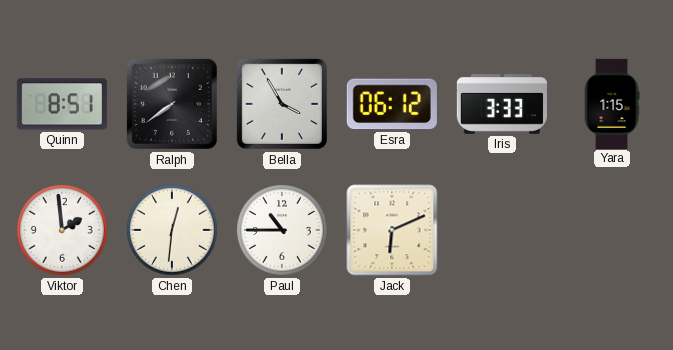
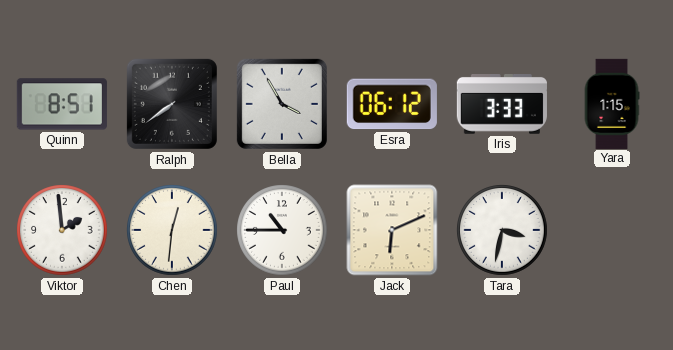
Tara: none -> 3:32 (502, 230)
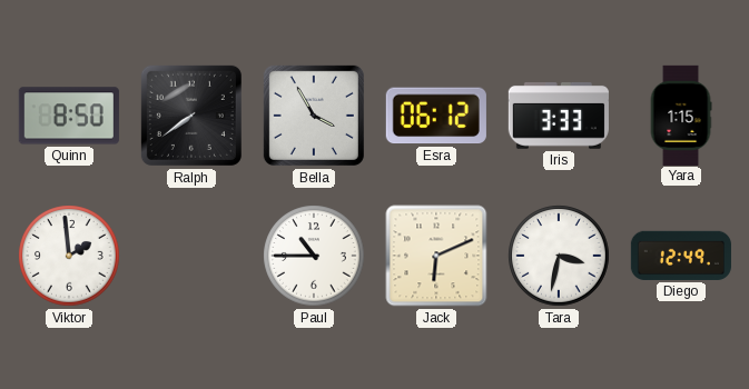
Quinn: 8:51 -> 8:50 (69, 116)
Chen: 12:31 -> none (172, 230)
Diego: none -> 12:49 (681, 256)
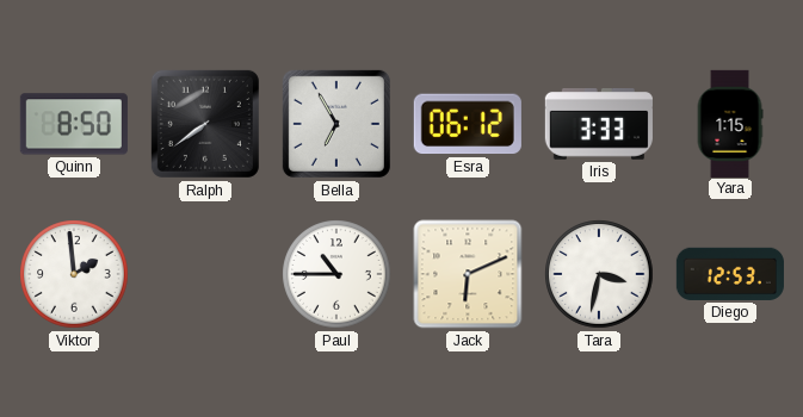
Bella: 3:55 -> 6:55 (336, 124)
Diego: 12:49 -> 12:53 (730, 274)
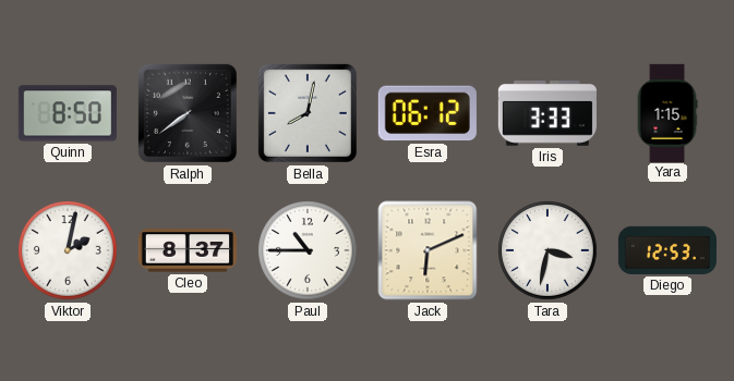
Bella: 6:55 -> 8:02 (308, 113)
Viktor: 1:59 -> 2:02 (68, 250)
Cleo: none -> 8:37 (188, 250)
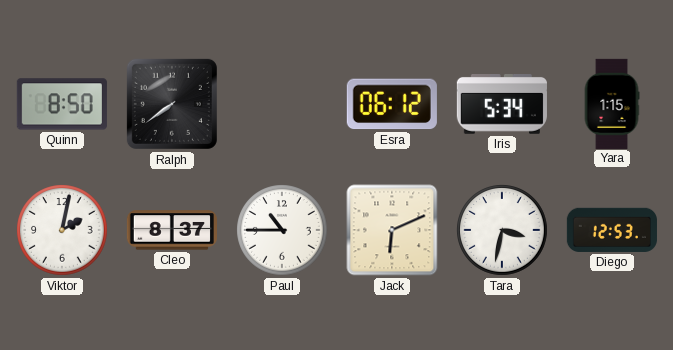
Bella: 8:02 -> none (308, 113)
Iris: 3:33 -> 5:34 (502, 105)
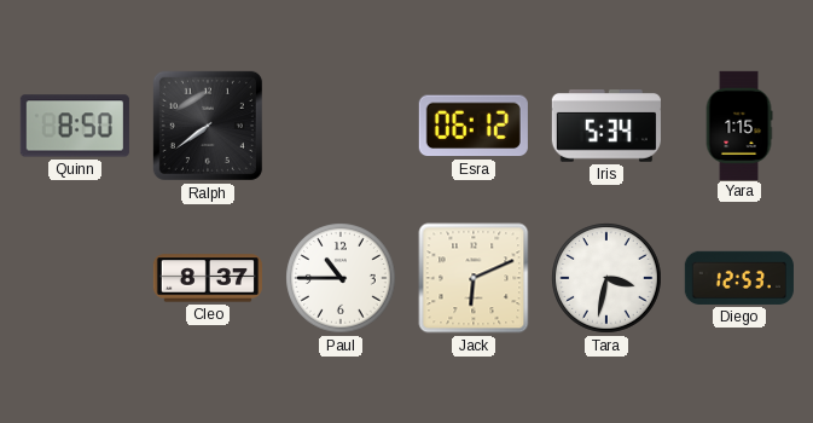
Viktor: 2:02 -> none (62, 230)
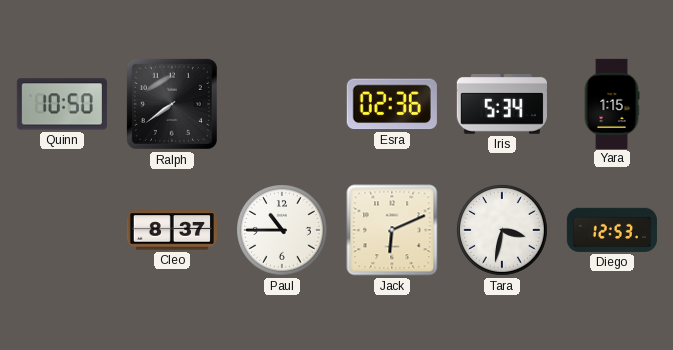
Quinn: 8:50 -> 10:50 (62, 104)
Esra: 06:12 -> 02:36 (392, 104)
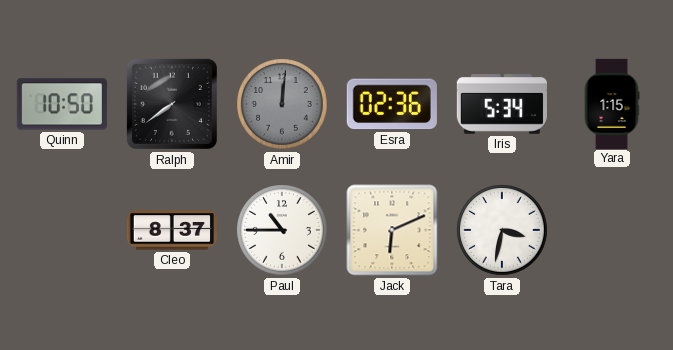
Amir: none -> 12:01 (282, 104)
Diego: 12:53 -> none (612, 230)
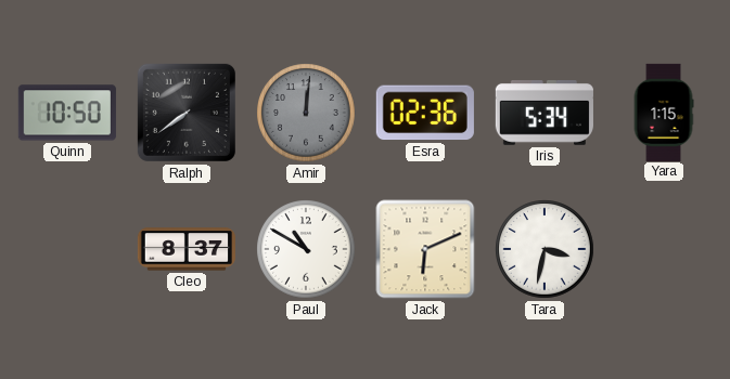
Paul: 10:45 -> 10:50 (306, 249)
